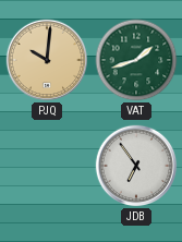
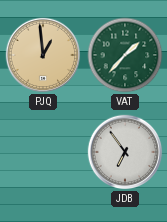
PJQ: 10:01 -> 12:59 (43, 55)
VAT: 1:42 -> 1:37 (125, 55)
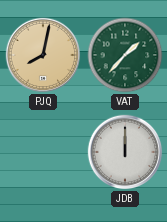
PJQ: 12:59 -> 8:02 (43, 55)
JDB: 6:54 -> 12:00 (125, 152)
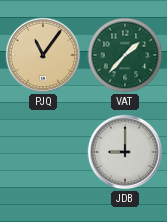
PJQ: 8:02 -> 11:06 (43, 55)
JDB: 12:00 -> 9:00 (125, 152)
